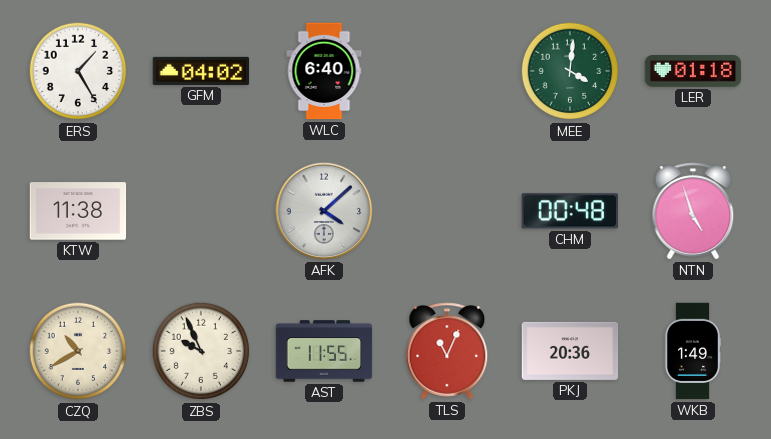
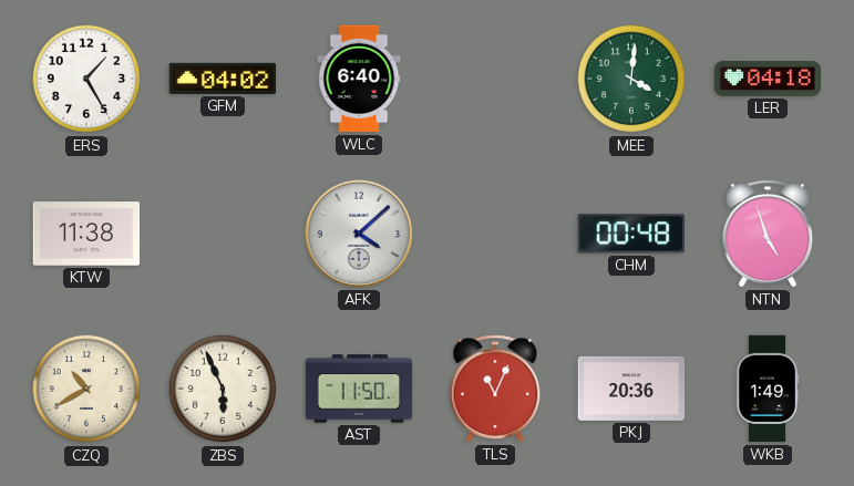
LER: 01:18 -> 04:18 (768, 80)
ZBS: 9:56 -> 5:56 (223, 389)
AST: 11:55 -> 11:50 (359, 389)
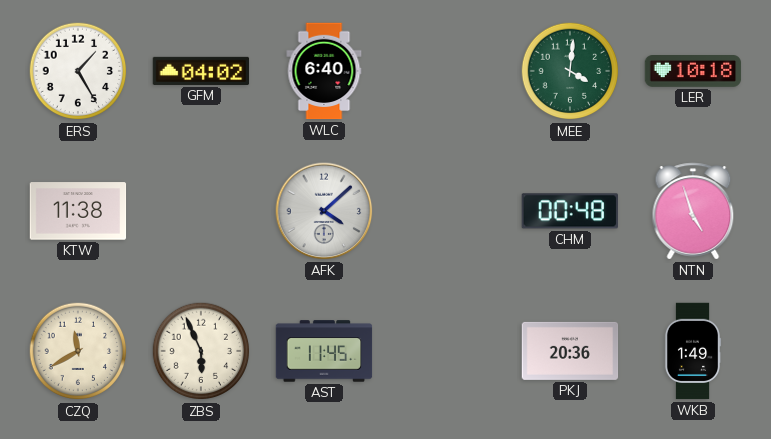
LER: 04:18 -> 10:18 (693, 72)
CZQ: 10:40 -> 11:40 (78, 351)
AST: 11:50 -> 11:45 (324, 351)
TLS: 11:04 -> none (495, 389)
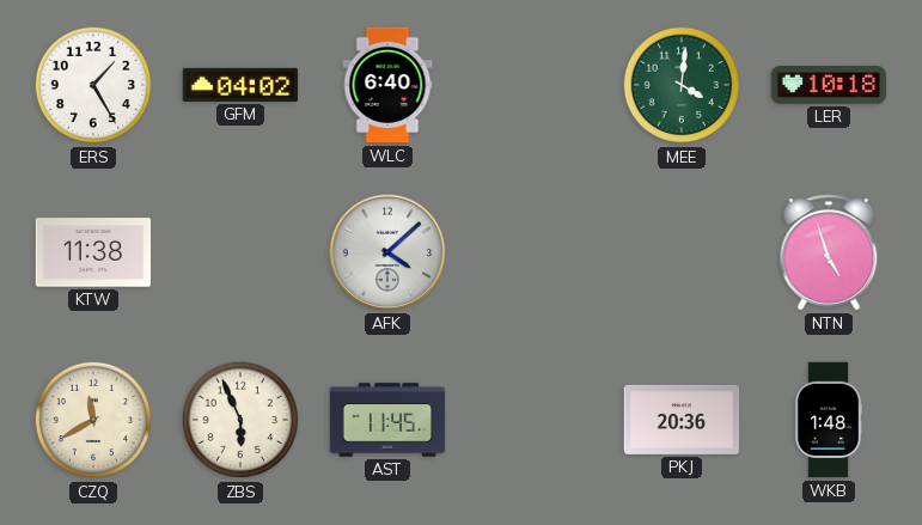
CHM: 00:48 -> none (570, 211)
WKB: 1:49 -> 1:48 (829, 420)
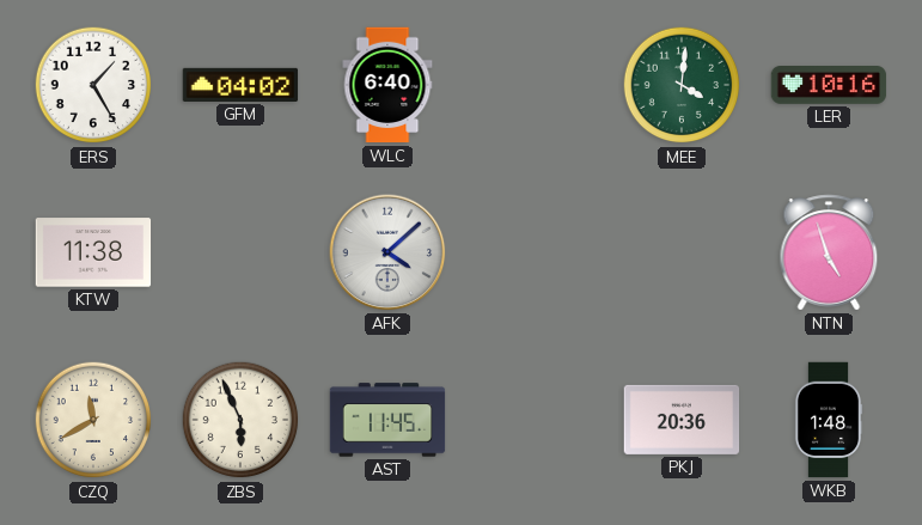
LER: 10:18 -> 10:16 (829, 86)
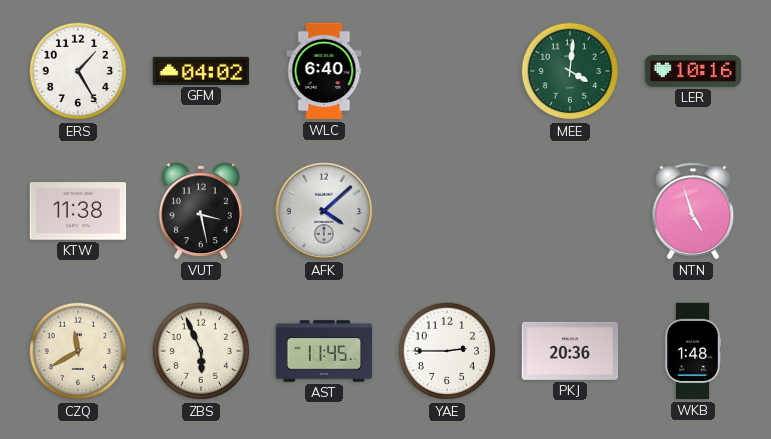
VUT: none -> 3:28 (201, 211)
YAE: none -> 2:45 (447, 351)
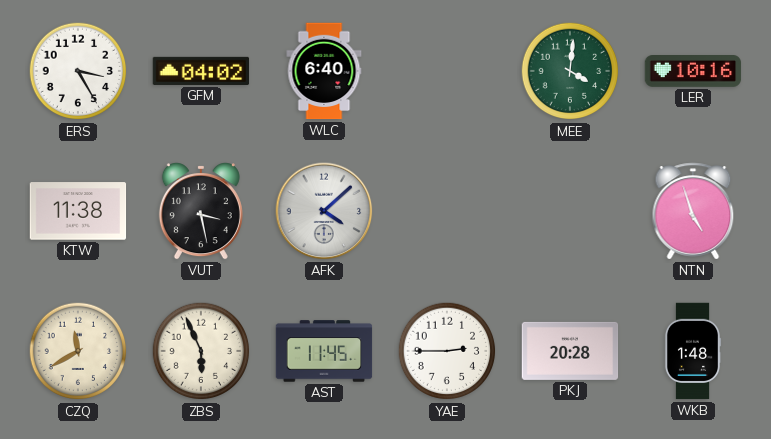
ERS: 1:25 -> 3:25 (78, 71)
PKJ: 20:36 -> 20:28 (570, 351)
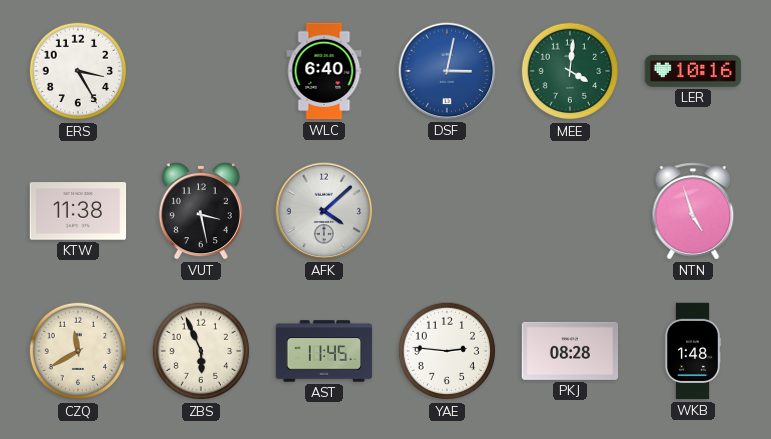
GFM: 04:02 -> none (201, 71)
DSF: none -> 3:02 (447, 71)
YAE: 2:45 -> 2:46 (447, 351)
PKJ: 20:28 -> 08:28 (570, 351)
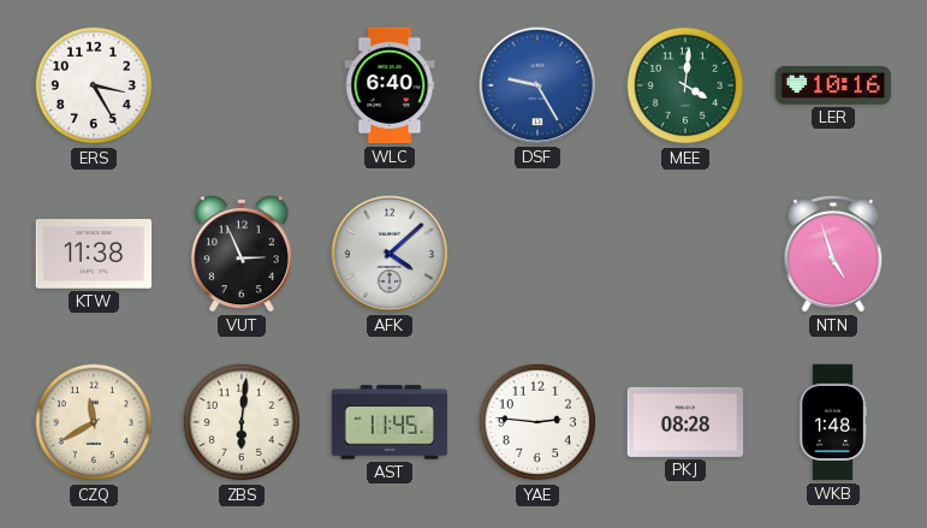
DSF: 3:02 -> 9:25 (537, 85)
VUT: 3:28 -> 2:56 (242, 254)
ZBS: 5:56 -> 6:01 (242, 422)
